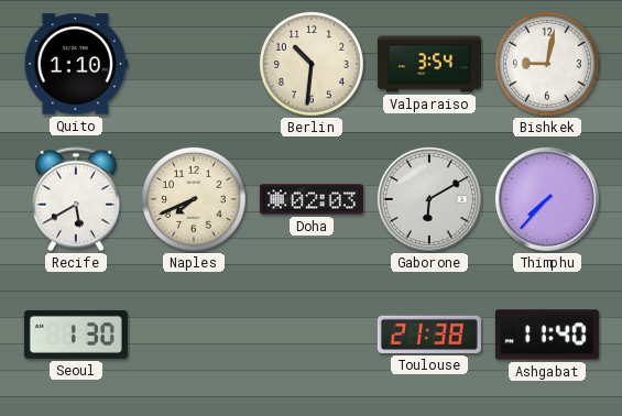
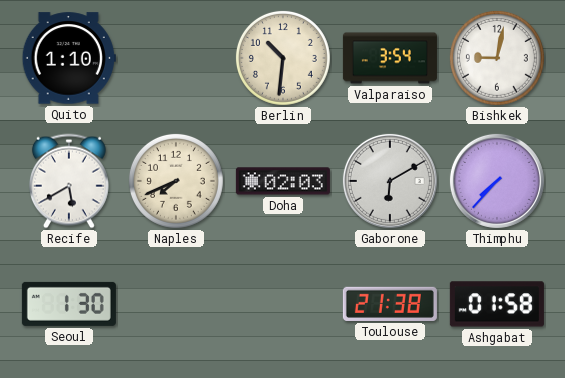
Ashgabat: 11:40 -> 01:58 (497, 304)
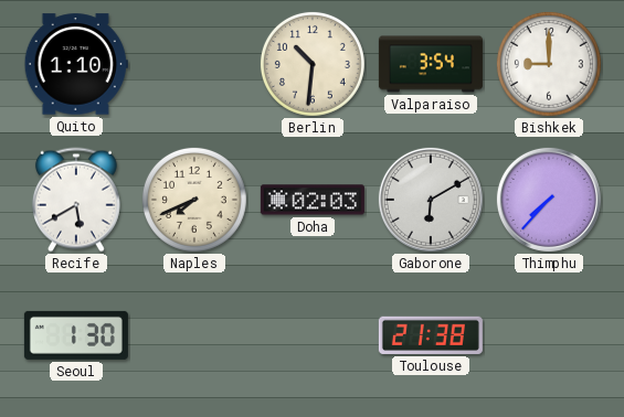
Bishkek: 9:02 -> 9:00 (549, 64)
Ashgabat: 01:58 -> none (497, 304)
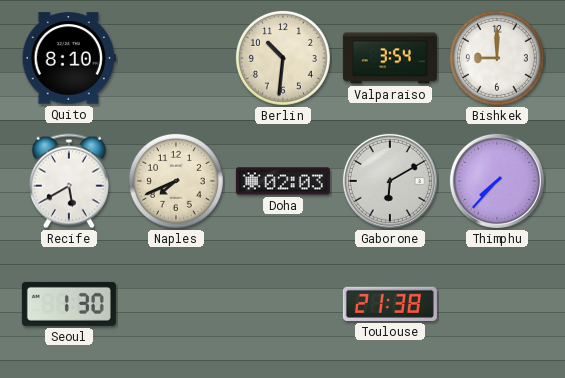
Quito: 1:10 -> 8:10 (69, 58)
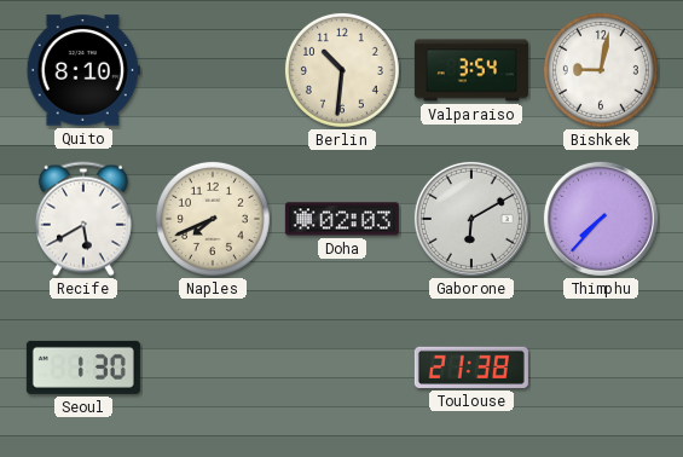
Bishkek: 9:00 -> 9:02 (601, 70)
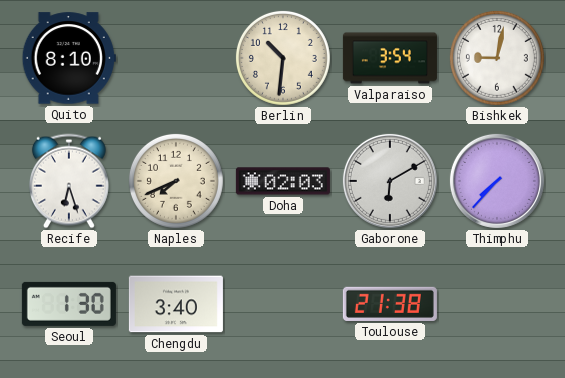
Recife: 5:40 -> 6:27 (69, 181)
Chengdu: none -> 3:40 (176, 304)
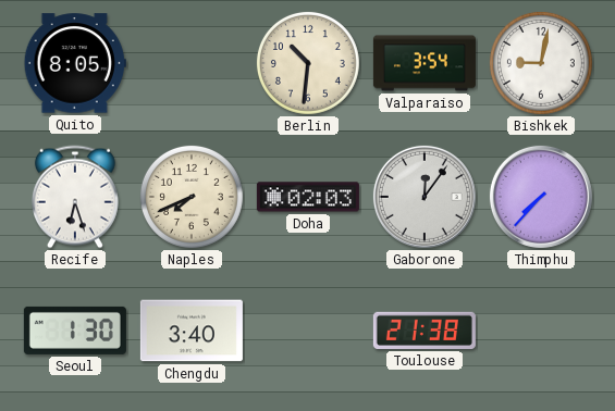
Quito: 8:10 -> 8:05 (75, 63)
Gaborone: 6:10 -> 12:06 (425, 197)
